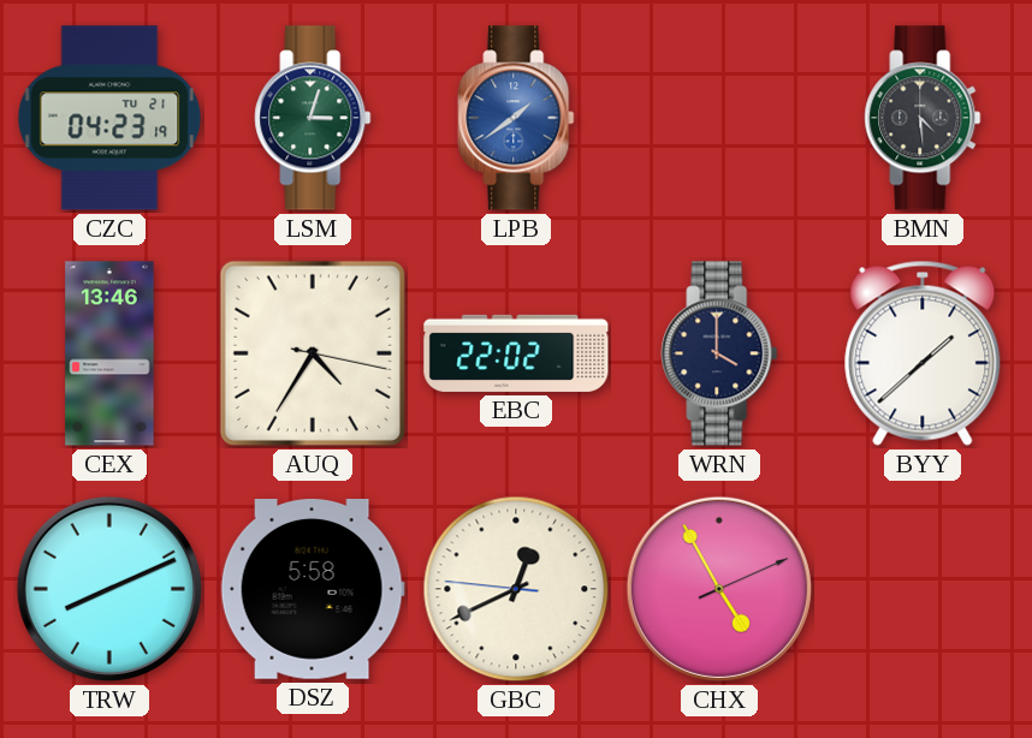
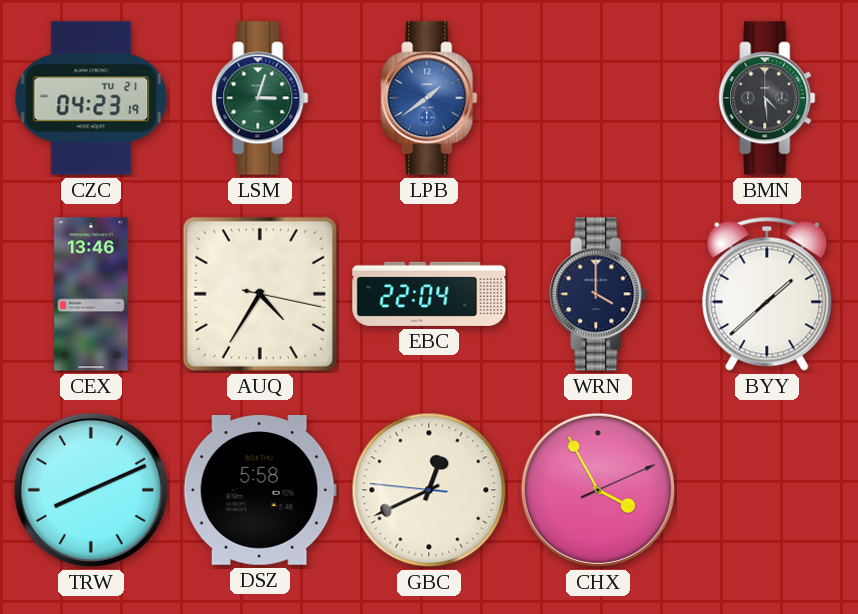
EBC: 22:02 -> 22:04 (429, 294)
CHX: 4:55 -> 3:55 (598, 490)
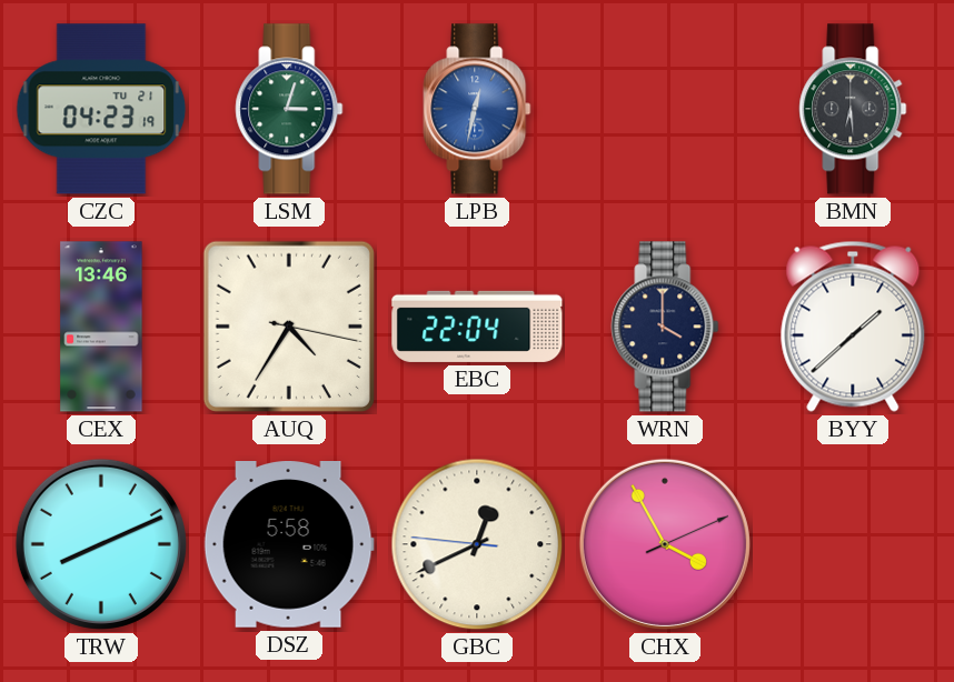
LPB: 1:39 -> 12:32 (477, 109)
BMN: 4:29 -> 6:29 (853, 109)
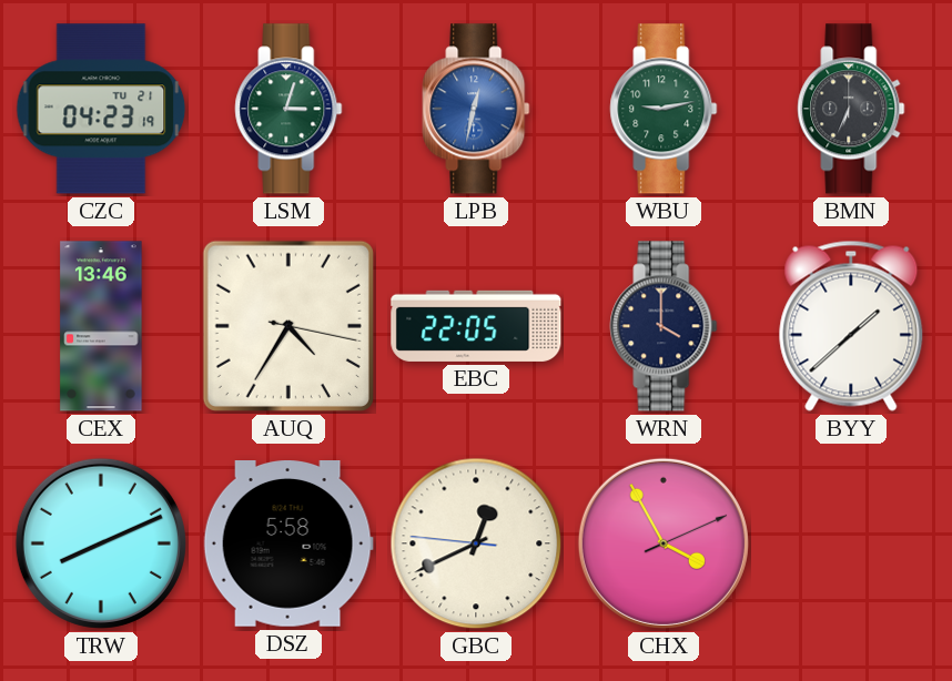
WBU: none -> 9:13 (664, 109)
BMN: 6:29 -> 6:34 (851, 109)
EBC: 22:04 -> 22:05 (476, 326)
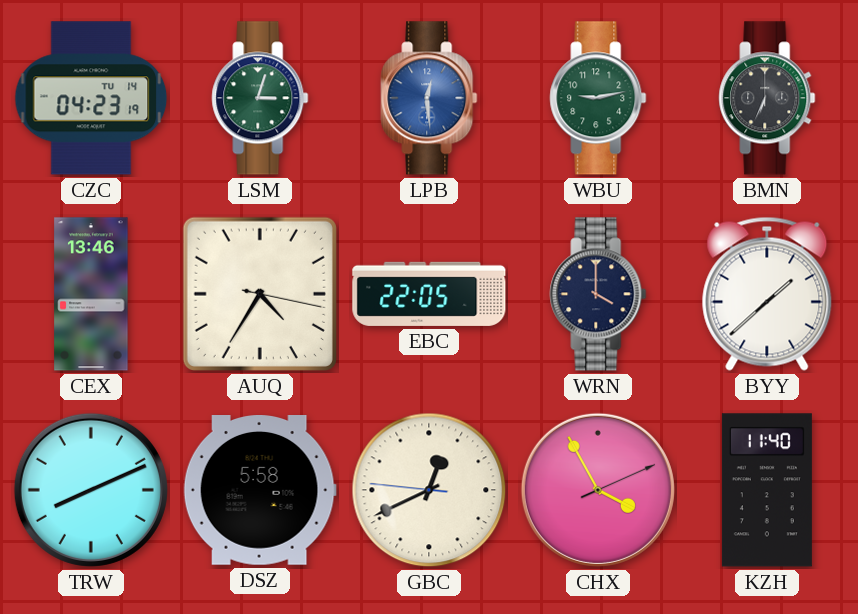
CZC date: TU 21 -> TU 14 (91, 98)
LPB: 12:32 -> 12:29 (429, 98)
KZH: none -> 11:40 (767, 490)
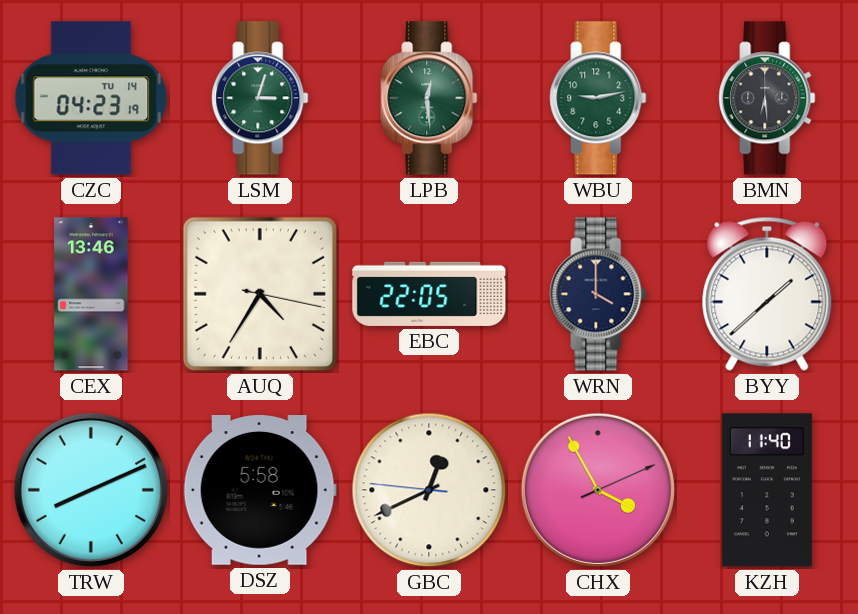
LPB dial: blue -> green (429, 98)
BMN: 6:34 -> 6:29 (767, 98)
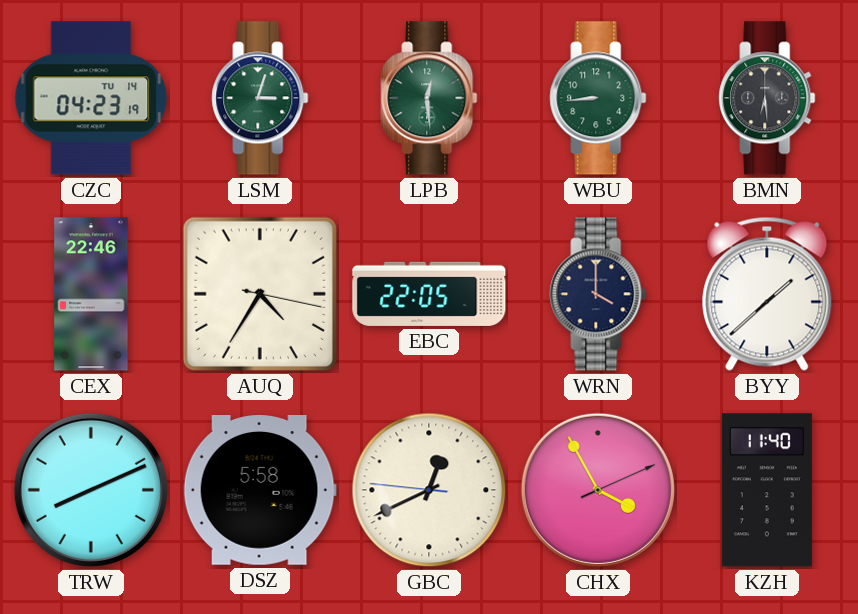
WBU: 9:13 -> 8:44 (598, 98)
CEX: 13:46 -> 22:46 (91, 294)
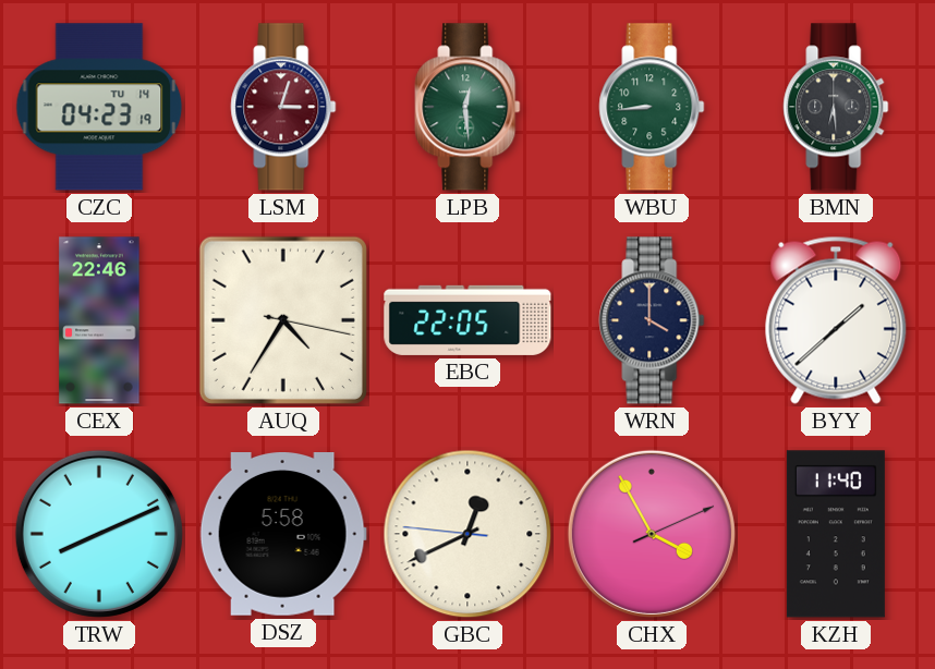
LSM dial: green -> burgundy (283, 107)
